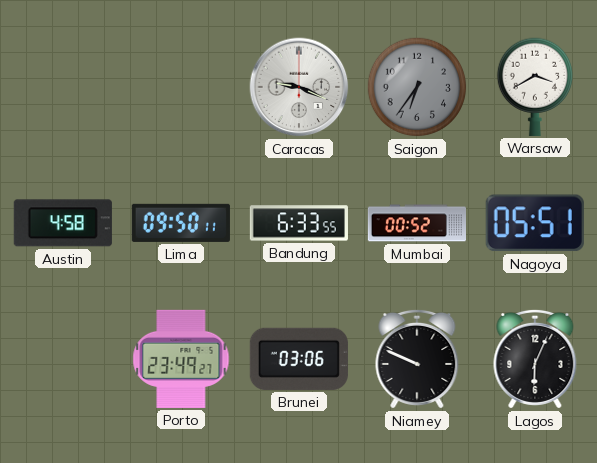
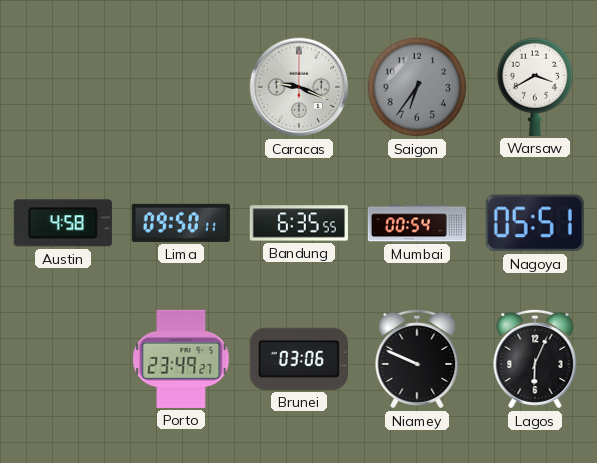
Bandung: 6:33 -> 6:35 (299, 223)
Mumbai: 00:52 -> 00:54 (416, 223)
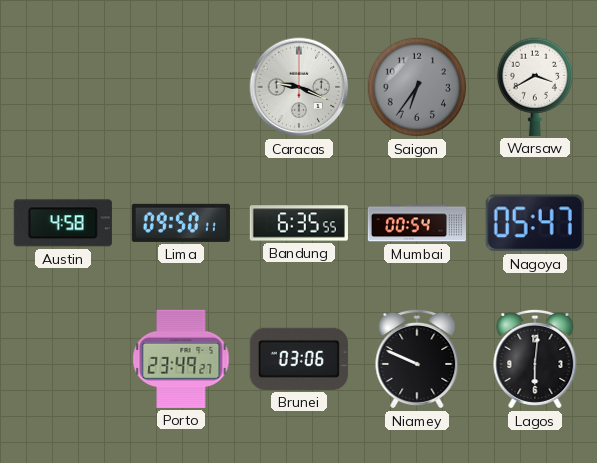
Nagoya: 05:51 -> 05:47 (535, 223)
Lagos: 6:04 -> 6:01 (535, 359)
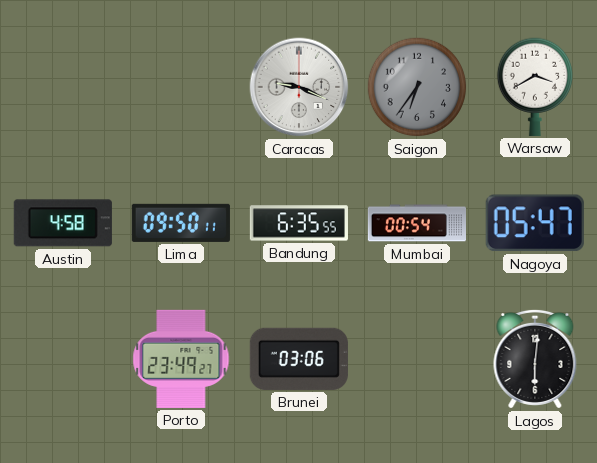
Niamey: 9:49 -> none (417, 359)
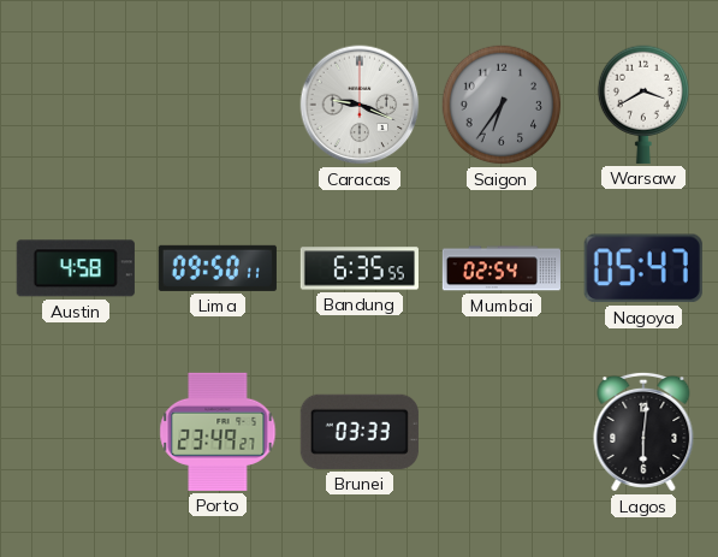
Mumbai: 00:54 -> 02:54 (500, 268)
Brunei: 03:06 -> 03:33 (360, 432)
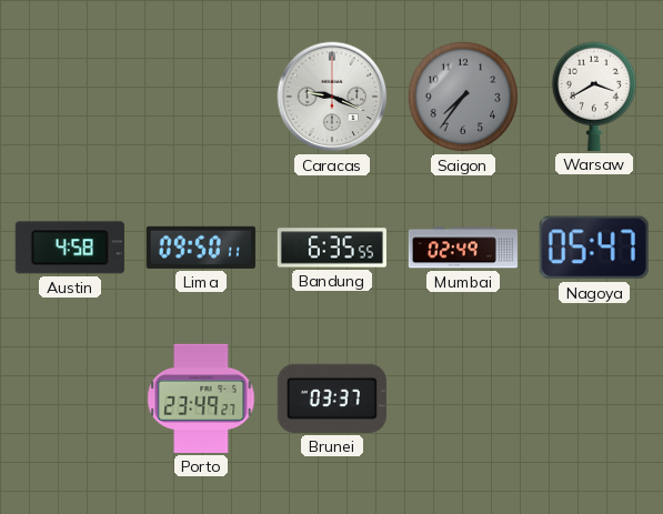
Saigon: 6:36 -> 7:36 (463, 97)
Mumbai: 02:54 -> 02:49 (462, 248)
Brunei: 03:33 -> 03:37 (332, 399)
Lagos: 6:01 -> none (643, 432)
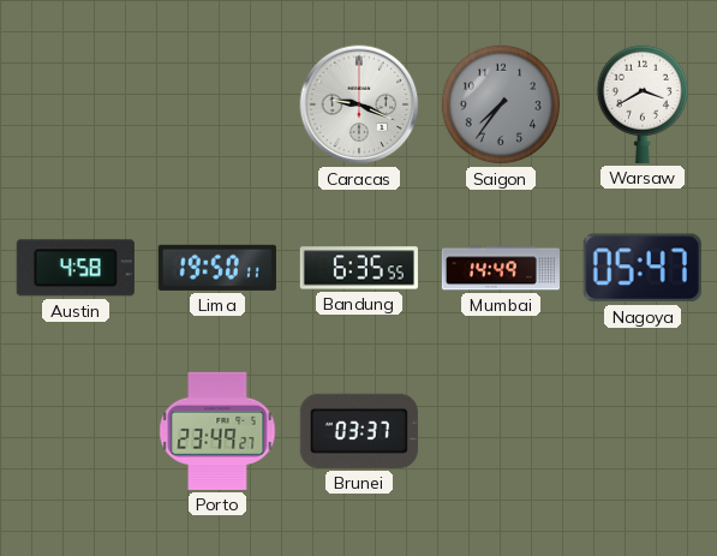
Lima: 09:50 -> 19:50 (217, 268)
Mumbai: 02:49 -> 14:49 (500, 268)
